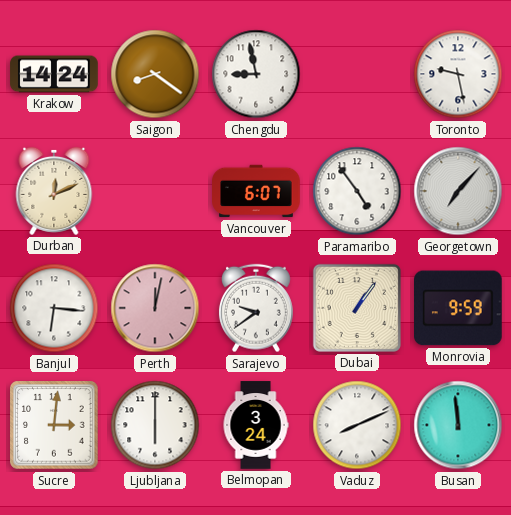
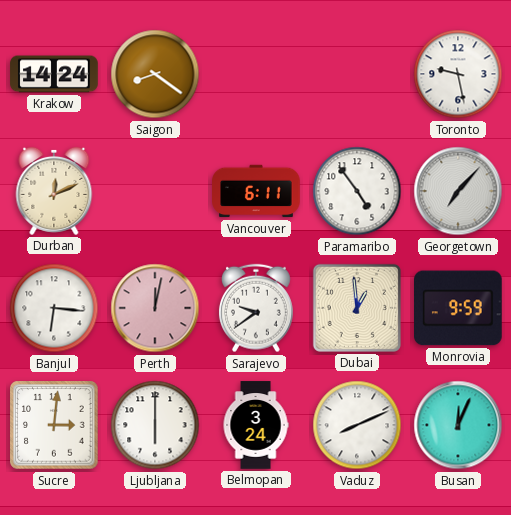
Chengdu: 8:58 -> none (256, 74)
Vancouver: 6:07 -> 6:11 (256, 191)
Dubai: 1:06 -> 12:59 (357, 308)
Busan: 11:59 -> 12:04 (458, 425)
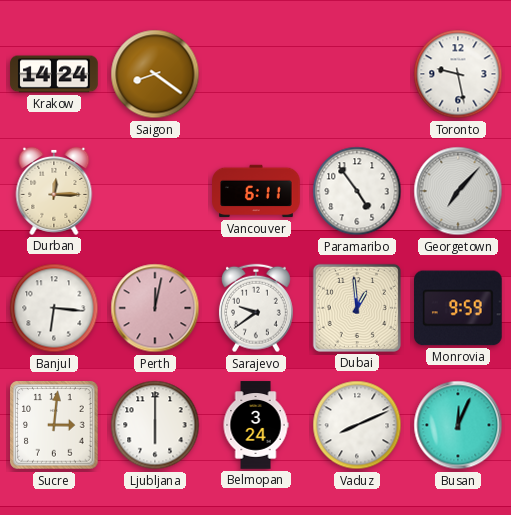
Durban: 12:11 -> 12:15 (54, 191)
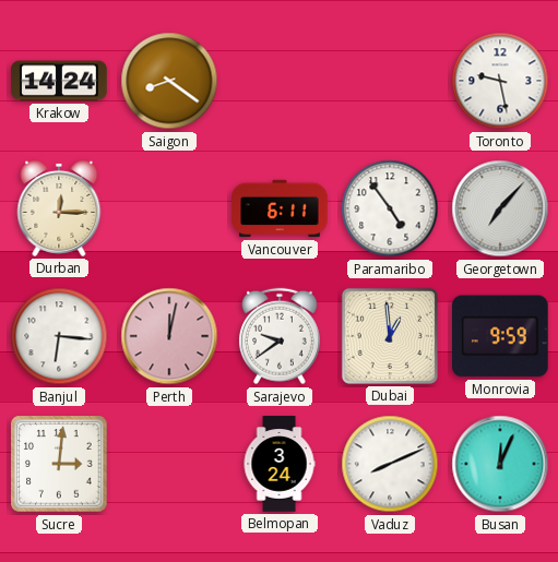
Ljubljana: 6:00 -> none (155, 425)
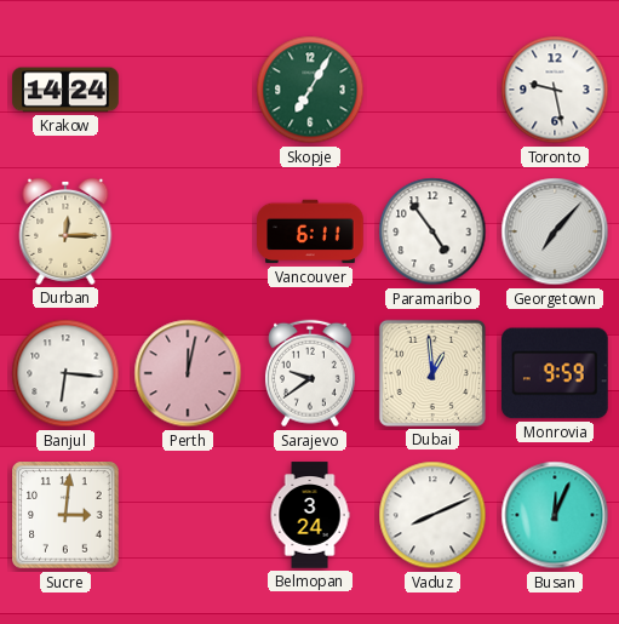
Saigon: 8:21 -> none (169, 81)
Skopje: none -> 7:05 (310, 90)
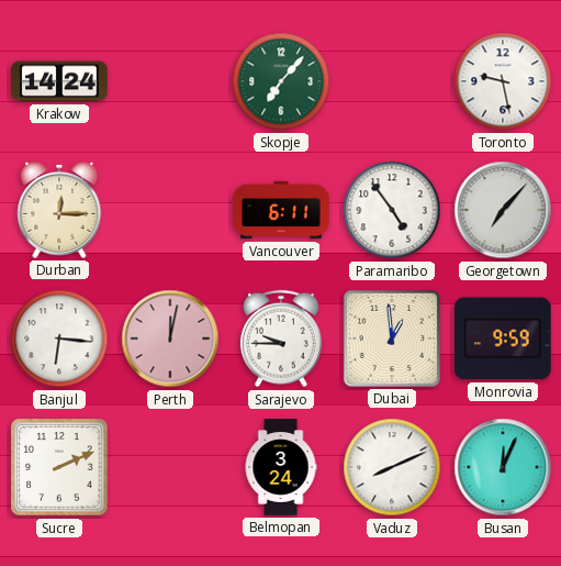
Skopje: 7:05 -> 7:07 (281, 81)
Sarajevo: 9:39 -> 9:45 (281, 339)
Sucre: 3:01 -> 2:11 (59, 467)
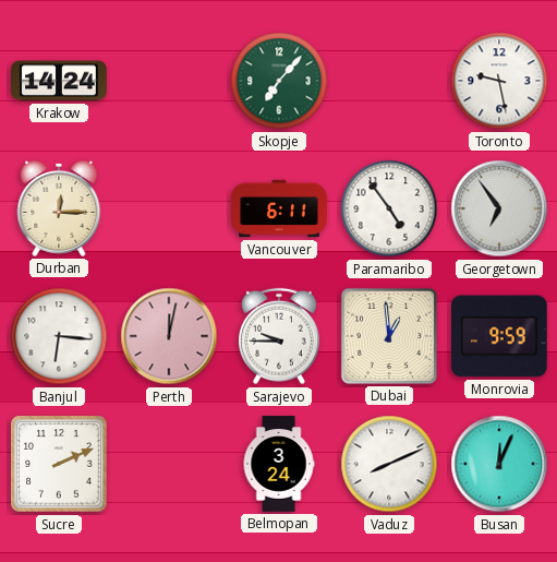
Georgetown: 7:07 -> 6:54 (499, 208)
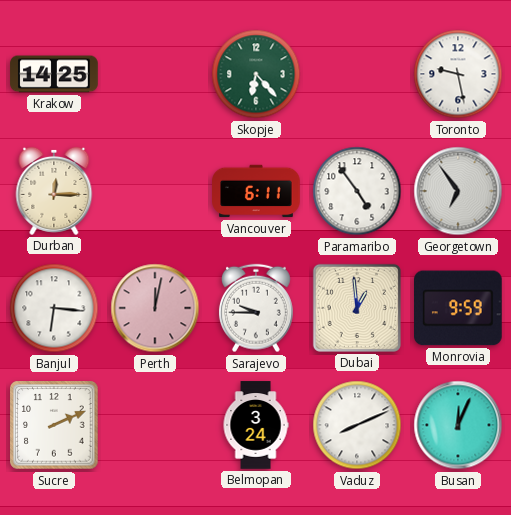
Krakow: 14:24 -> 14:25 (54, 74)
Skopje: 7:07 -> 6:23 (256, 74)
